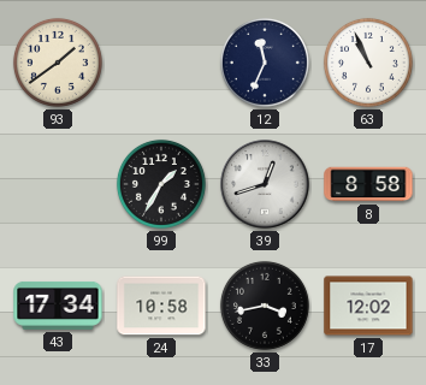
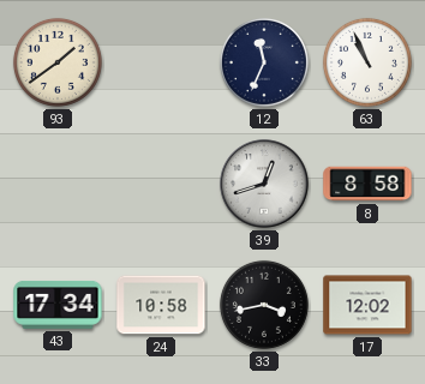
99: 1:35 -> none (161, 184)
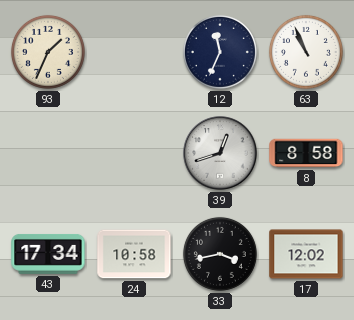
93: 1:39 -> 1:34 (48, 52)
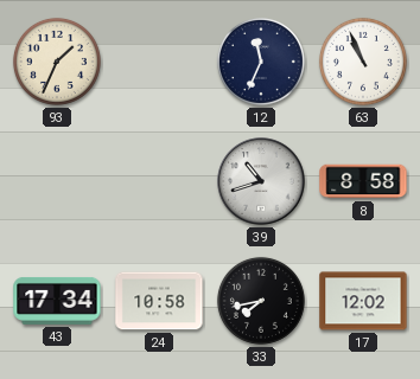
39: 12:42 -> 10:42 (261, 181)
33: 3:43 -> 7:43 (261, 301)
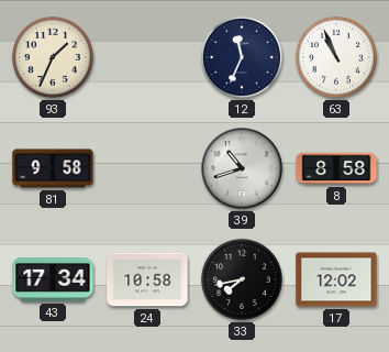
81: none -> 9:58 (53, 168)
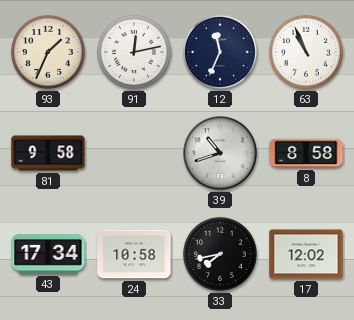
91: none -> 12:13 (134, 52)
